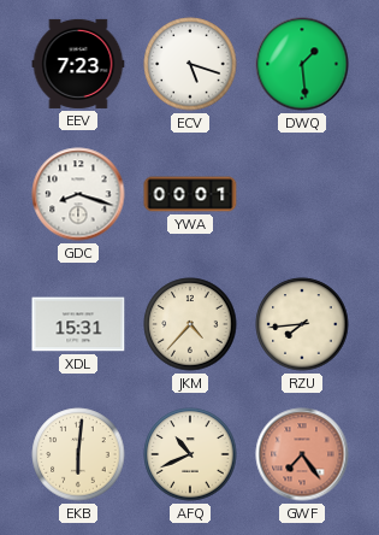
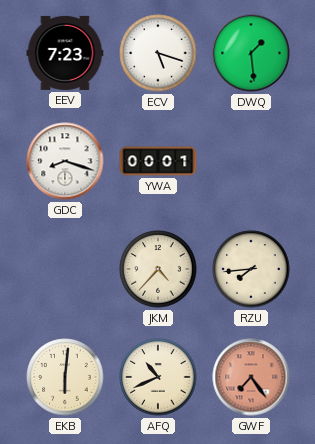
XDL: 15:31 -> none (78, 324)
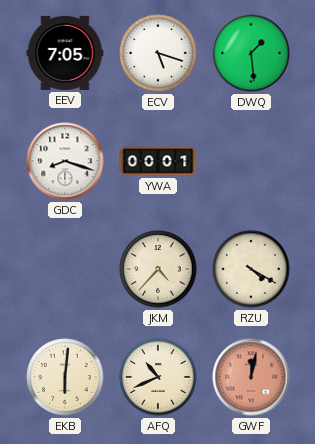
EEV: 7:23 -> 7:05 (65, 53)
RZU: 7:44 -> 4:20 (251, 269)
GWF: 7:24 -> 12:02 (251, 377)
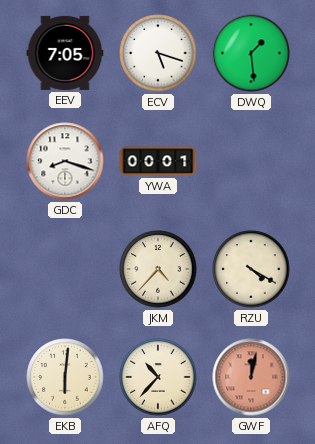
AFQ: 10:41 -> 10:37 (158, 377)
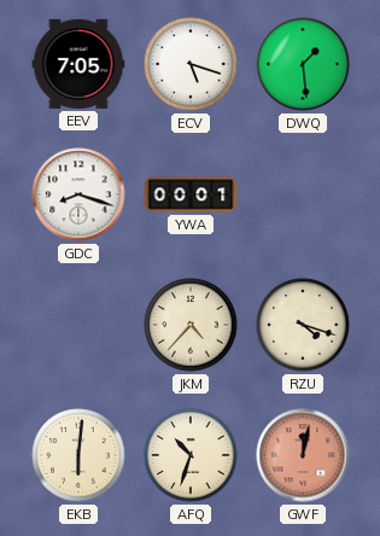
RZU: 4:20 -> 4:18 (303, 325)
AFQ: 10:37 -> 10:33 (191, 455)
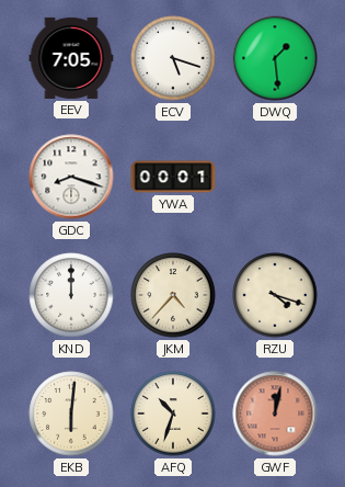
KND: none -> 12:00 (71, 295)
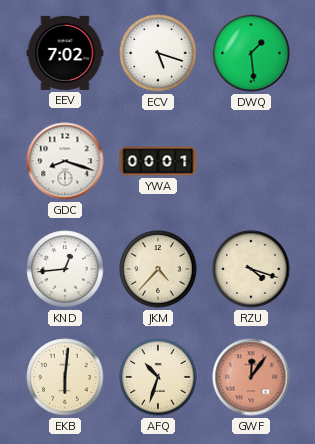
EEV: 7:05 -> 7:02 (65, 53)
KND: 12:00 -> 12:44 (65, 269)
GWF: 12:02 -> 12:06 (251, 377)
